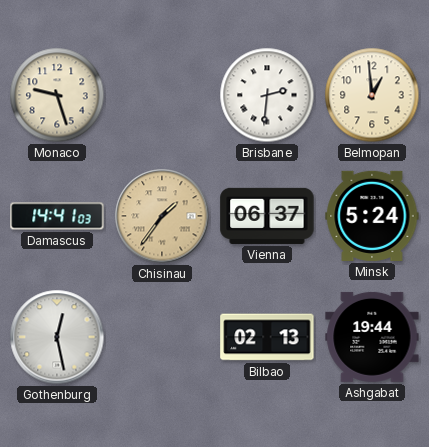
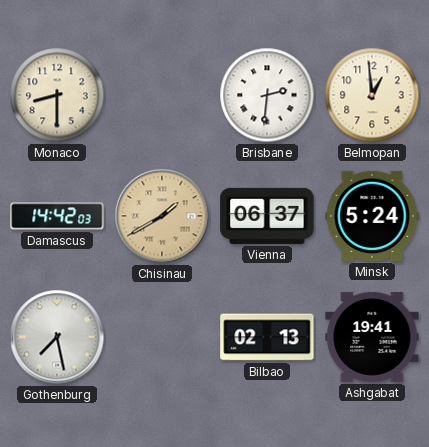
Monaco: 9:27 -> 8:30 (57, 95)
Damascus: 14:41 -> 14:42 (57, 216)
Chisinau: 1:36 -> 1:40 (162, 216)
Gothenburg: 12:28 -> 7:28 (57, 337)
Ashgabat: 19:44 -> 19:41 (372, 337)
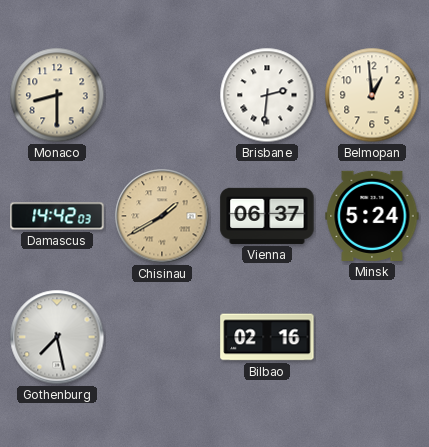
Bilbao: 02:13 -> 02:16 (267, 337)
Ashgabat: 19:41 -> none (372, 337)
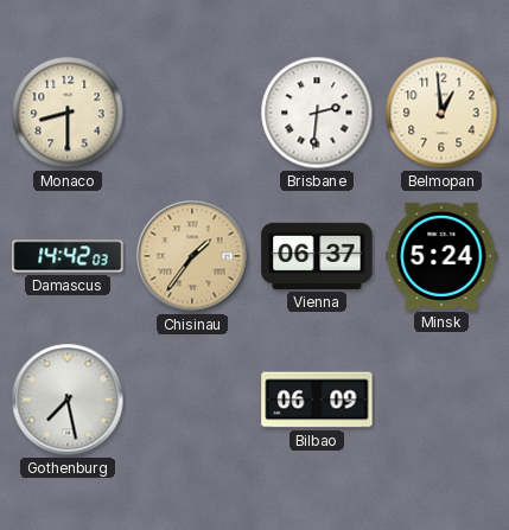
Chisinau: 1:40 -> 1:36 (192, 256)
Bilbao: 02:16 -> 06:09 (317, 400)
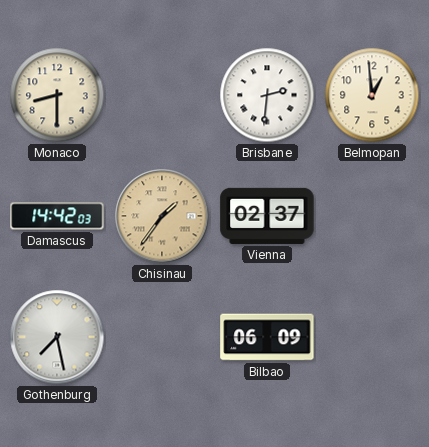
Vienna: 06:37 -> 02:37 (267, 216)
Minsk: 5:24 -> none (441, 256)
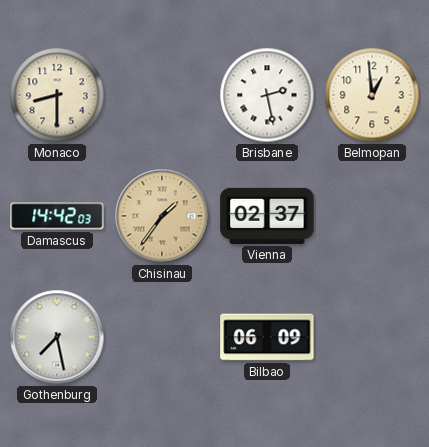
Brisbane: 2:31 -> 2:28 (267, 95)
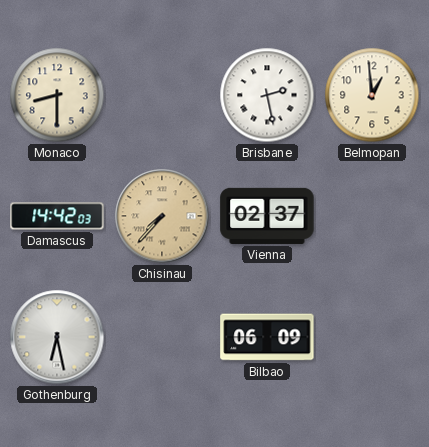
Chisinau: 1:36 -> 7:37 (162, 216)
Gothenburg: 7:28 -> 6:28 (57, 337)
